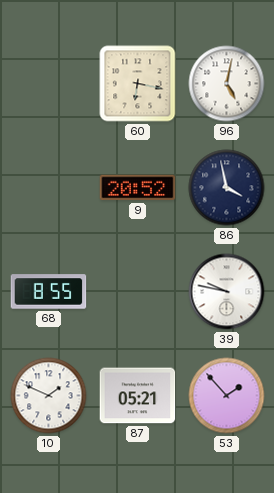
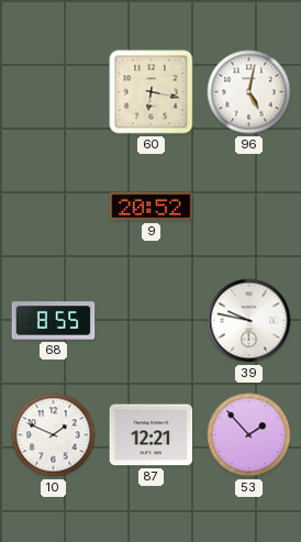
86: 3:58 -> none (227, 188)
87: 05:21 -> 12:21 (152, 435)
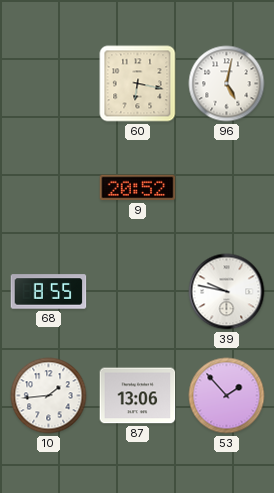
10: 1:49 -> 1:44 (49, 396)
87: 12:21 -> 13:06 (138, 396)
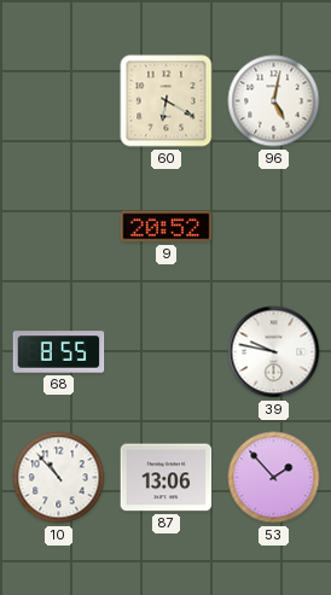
60: 6:17 -> 6:20 (167, 101)
10: 1:44 -> 10:53 (59, 478)
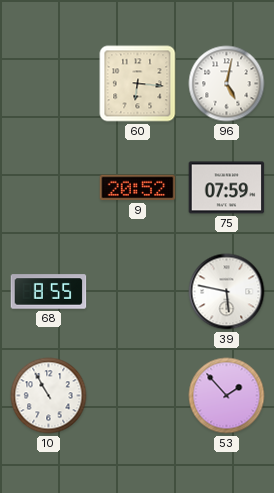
60: 6:20 -> 6:16 (138, 84)
75: none -> 07:59 (227, 188)
39: 9:47 -> 5:47 (227, 292)
10: 10:53 -> 10:55 (49, 396)
87: 13:06 -> none (167, 478)
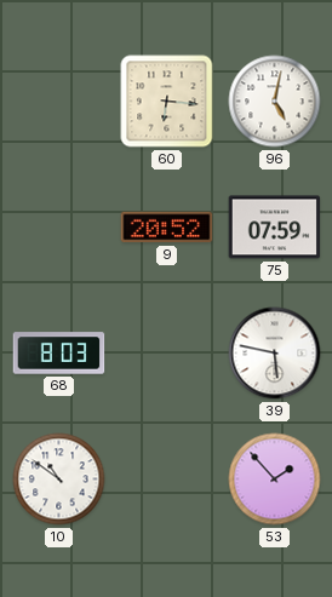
68: 8:55 -> 8:03 (59, 354)
10: 10:55 -> 10:51 (59, 480)
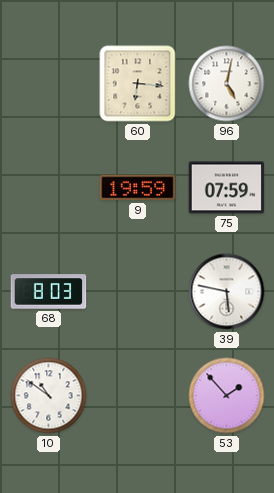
9: 20:52 -> 19:59 (138, 188)
